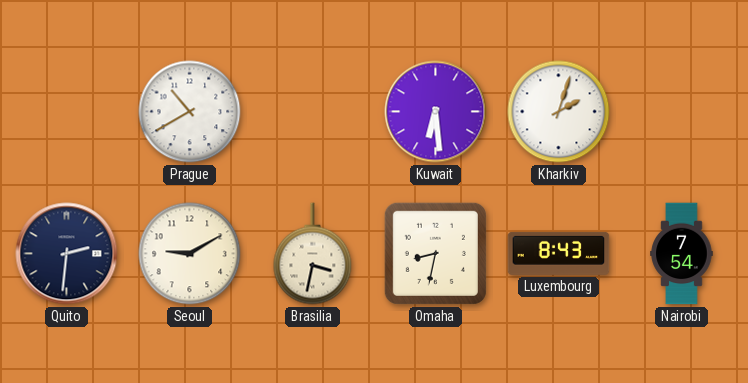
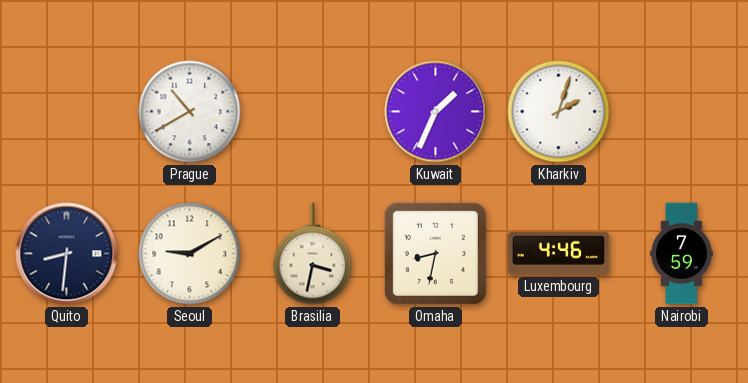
Kuwait: 6:29 -> 1:34 (436, 112)
Quito: 2:31 -> 8:31 (67, 254)
Luxembourg: 8:43 -> 4:46 (559, 253)
Nairobi: 7:54 -> 7:59 (682, 254)
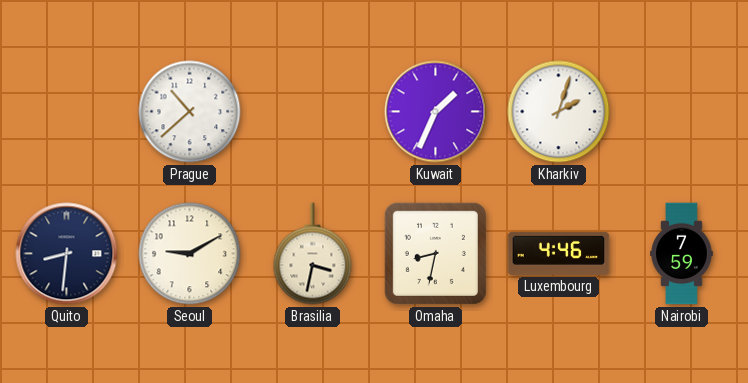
Prague: 10:40 -> 10:38 (190, 112)
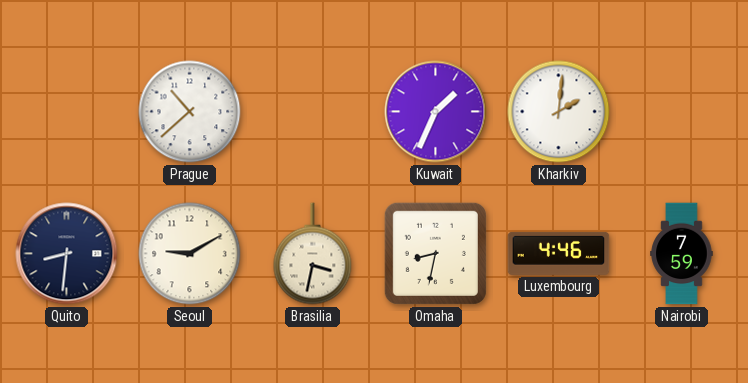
Kharkiv: 2:03 -> 2:01 (559, 112)
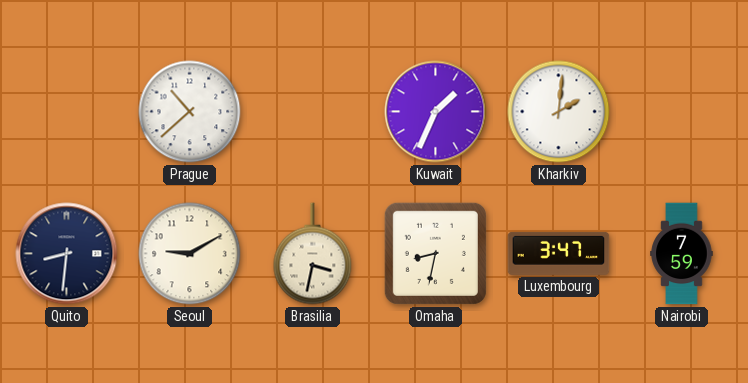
Luxembourg: 4:46 -> 3:47 (559, 253)
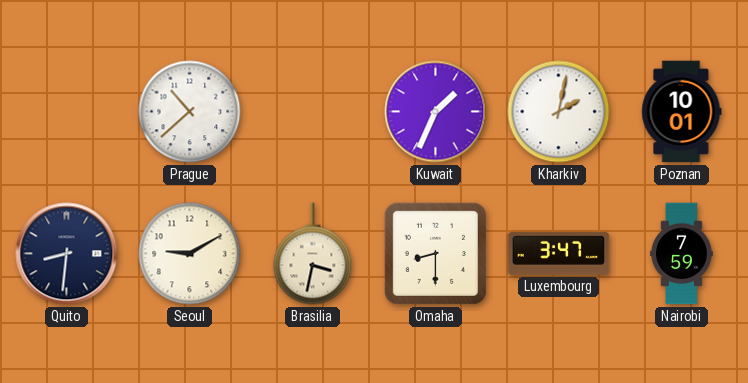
Kharkiv: 2:01 -> 2:02 (559, 112)
Poznan: none -> 10:01 (682, 112)
Omaha: 8:32 -> 8:30 (435, 253)
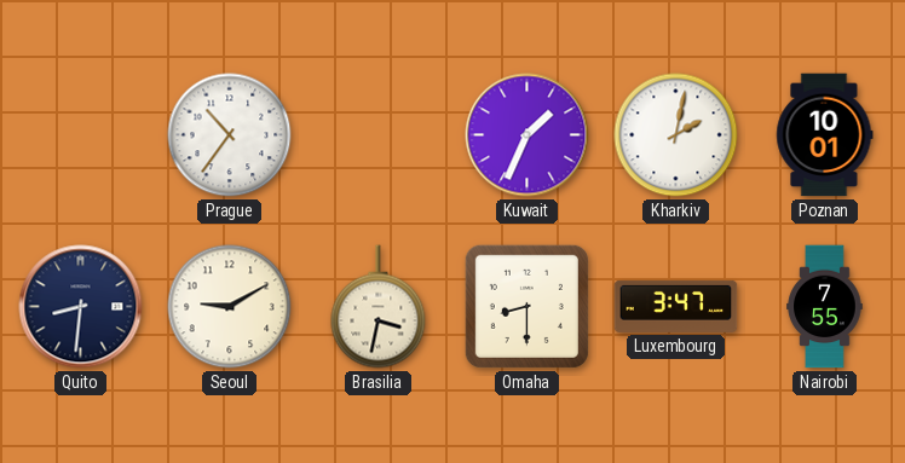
Prague: 10:38 -> 10:36 (230, 135)
Nairobi: 7:59 -> 7:55 (825, 307)
